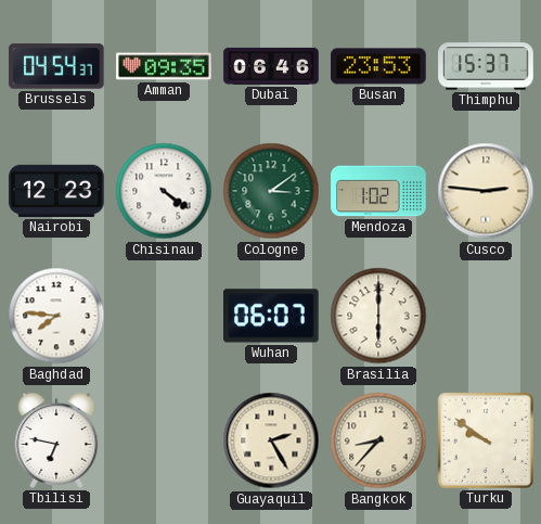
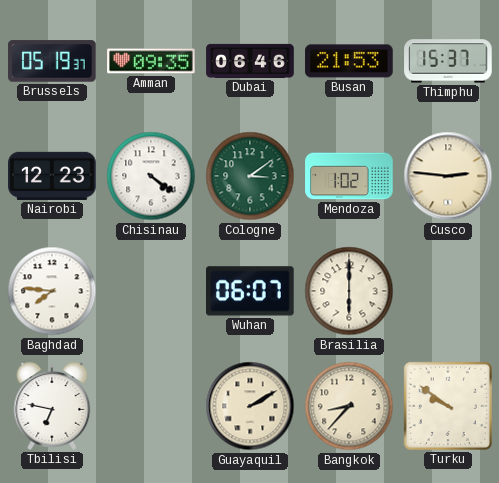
Brussels: 04:54 -> 05:19 (52, 61)
Busan: 23:53 -> 21:53 (349, 61)
Guayaquil: 2:25 -> 2:10 (250, 406)
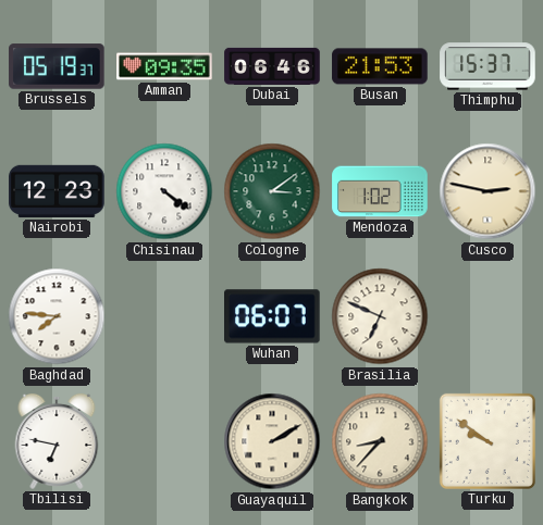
Cusco: 2:46 -> 2:47 (488, 191)
Brasilia: 6:00 -> 6:49 (380, 316)
